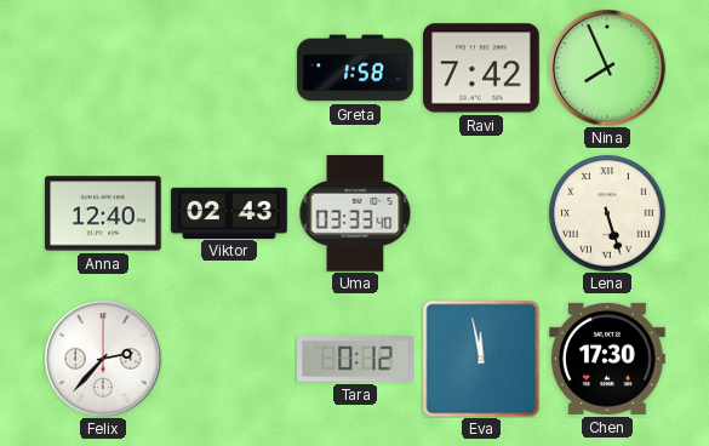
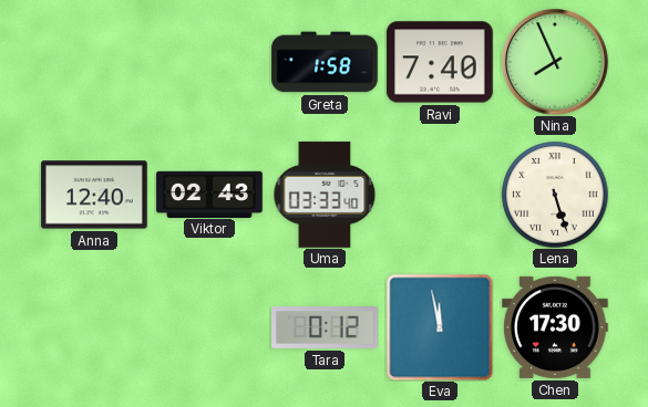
Ravi: 7:42 -> 7:40 (440, 62)
Felix: 2:37 -> none (103, 359)
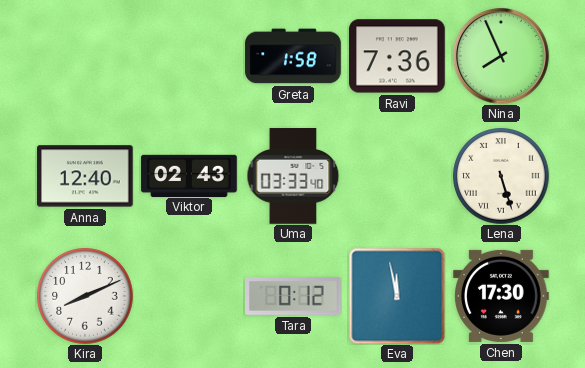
Ravi: 7:40 -> 7:36 (397, 56)
Kira: none -> 8:11 (85, 296)
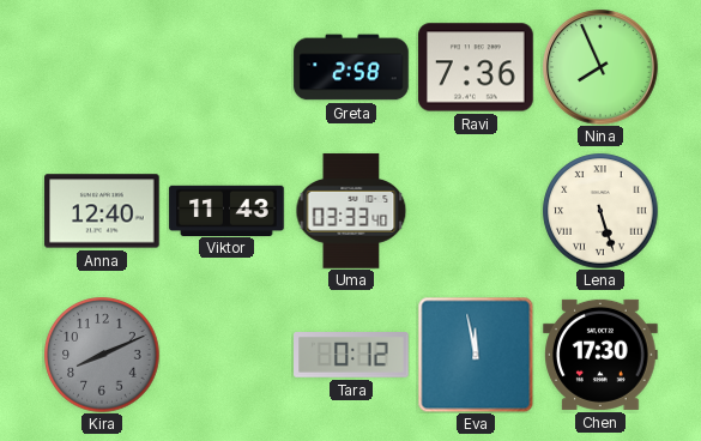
Greta: 1:58 -> 2:58 (351, 67)
Viktor: 02:43 -> 11:43 (226, 210)
Kira dial: white -> grey (102, 355)
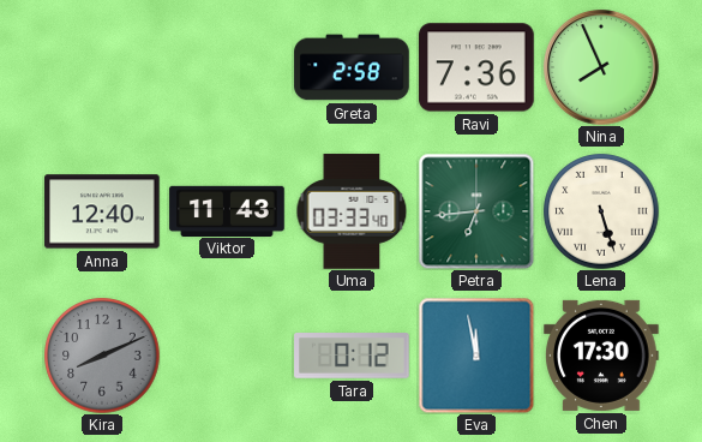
Petra: none -> 6:44 (476, 211)
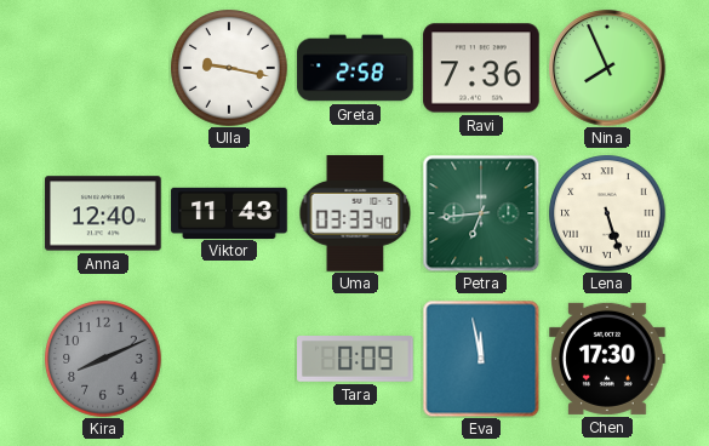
Ulla: none -> 9:17 (229, 68)
Tara: 0:12 -> 0:09 (355, 360)
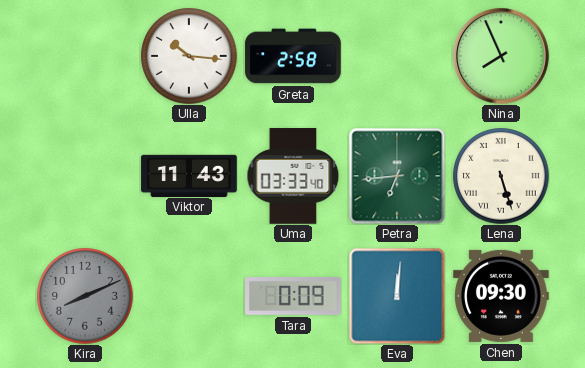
Ulla: 9:17 -> 10:16 (189, 56)
Ravi: 7:36 -> none (481, 68)
Anna: 12:40 -> none (103, 213)
Eva: 11:58 -> 12:01 (397, 296)
Chen: 17:30 -> 09:30 (501, 296)
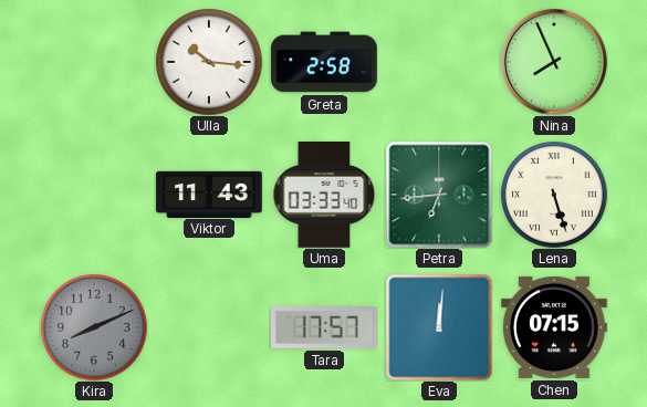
Tara: 0:09 -> 17:57 (324, 328)
Chen: 09:30 -> 07:15 (554, 327)
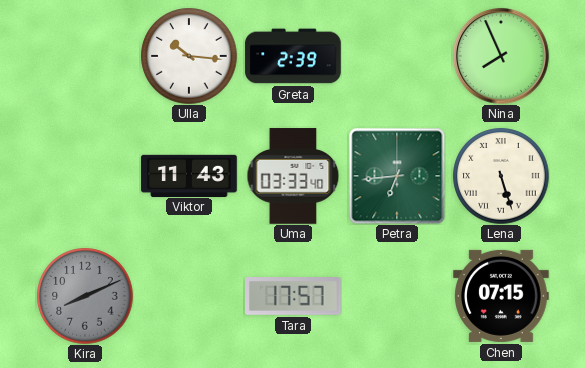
Greta: 2:58 -> 2:39 (293, 56)
Eva: 12:01 -> none (439, 327)
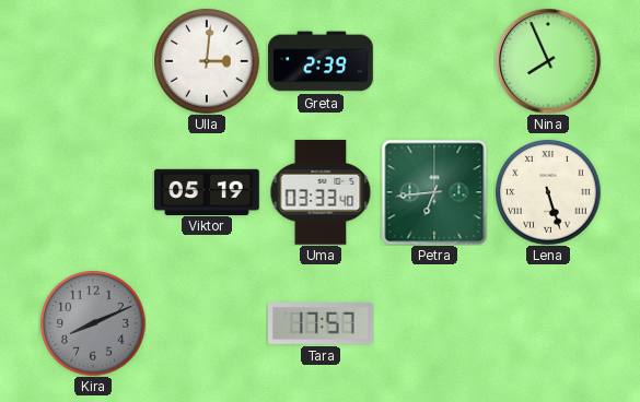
Ulla: 10:16 -> 3:01 (207, 61)
Viktor: 11:43 -> 05:19 (207, 191)
Chen: 07:15 -> none (501, 296)
